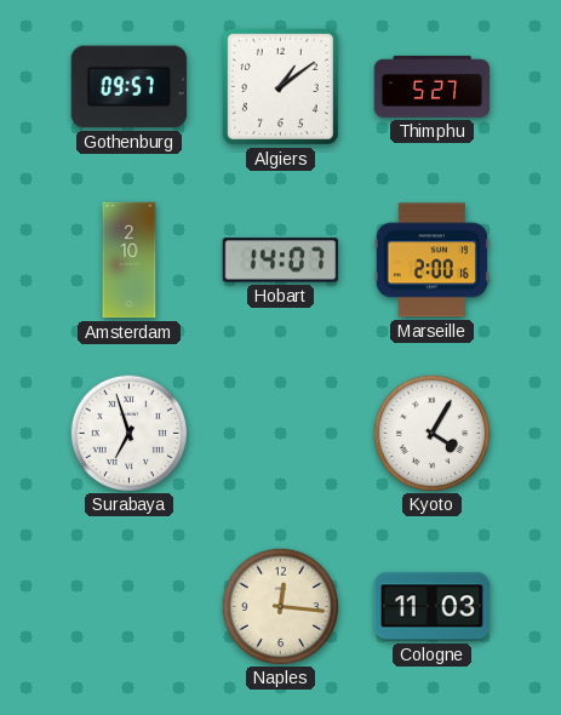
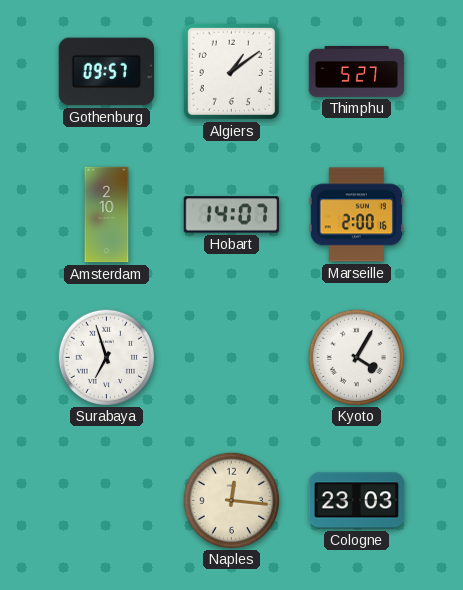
Cologne: 11:03 -> 23:03 (357, 501)
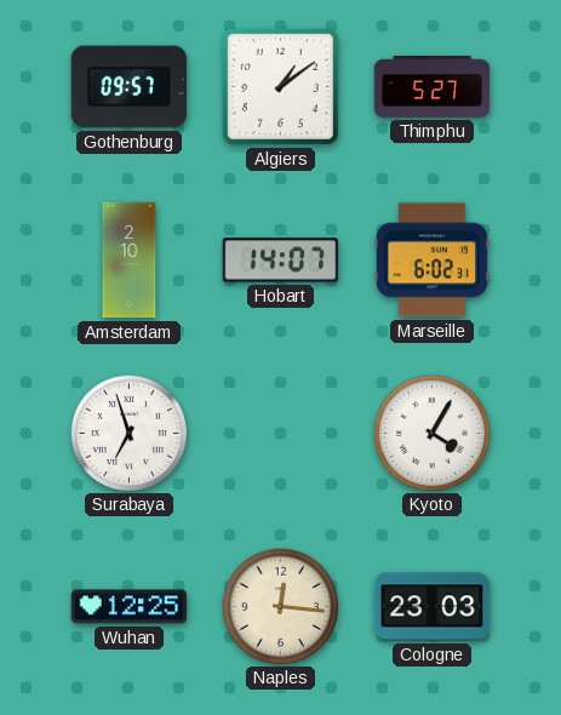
Marseille: 2:00 -> 6:02 (433, 261)
Wuhan: none -> 12:25 (130, 607)
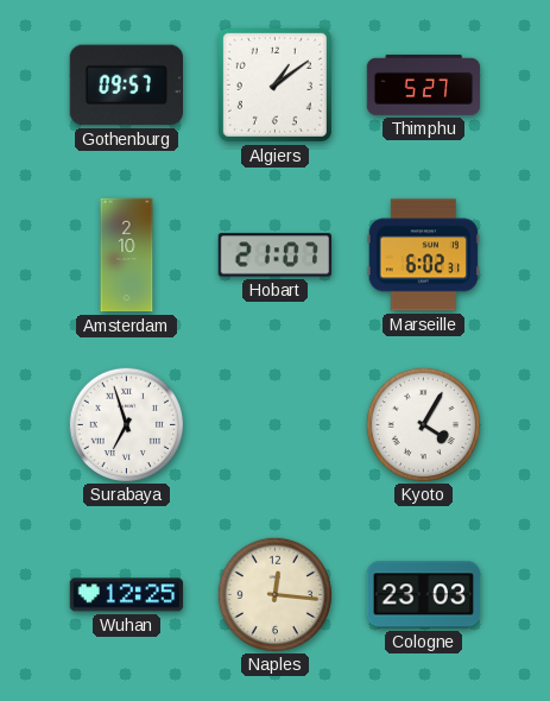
Hobart: 14:07 -> 21:07 (276, 255)
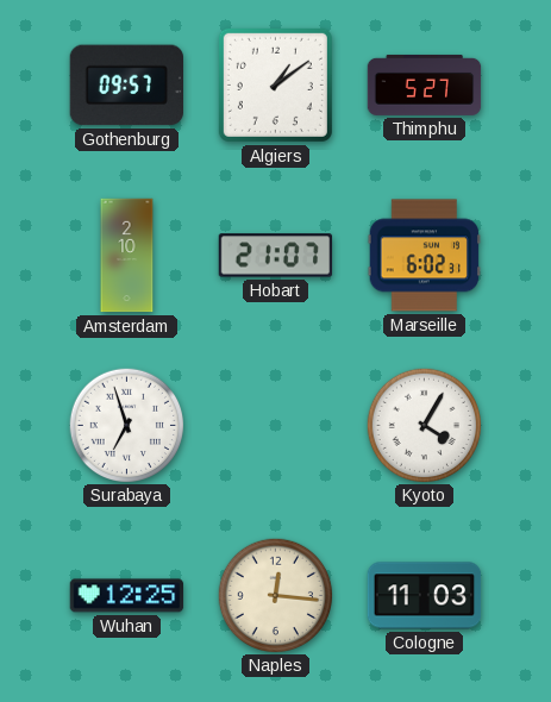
Cologne: 23:03 -> 11:03 (425, 596)
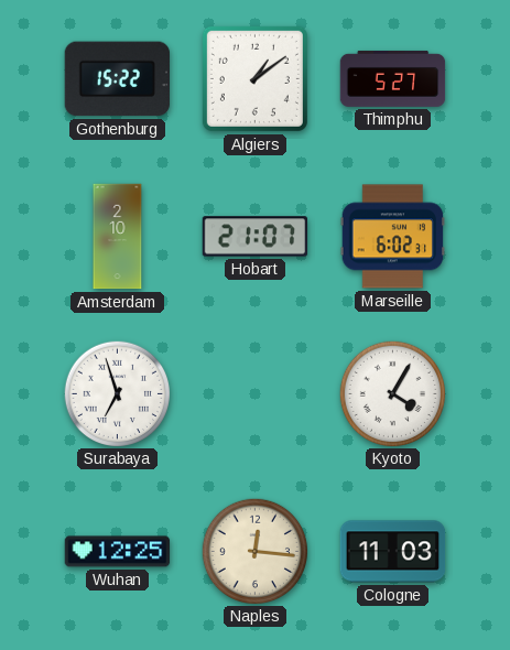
Gothenburg: 09:57 -> 15:22 (117, 79)
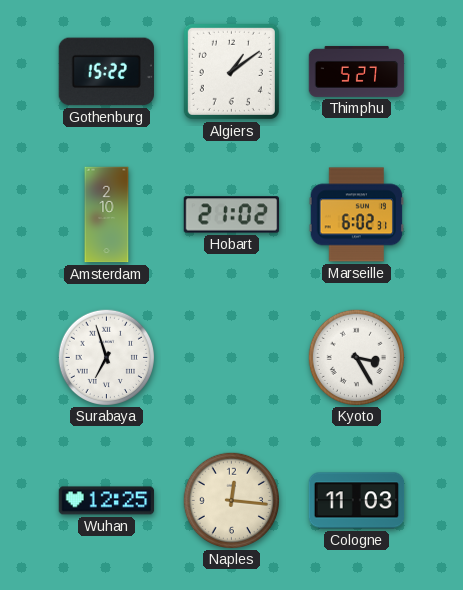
Hobart: 21:07 -> 21:02 (232, 215)
Kyoto: 4:05 -> 3:25 (356, 357)
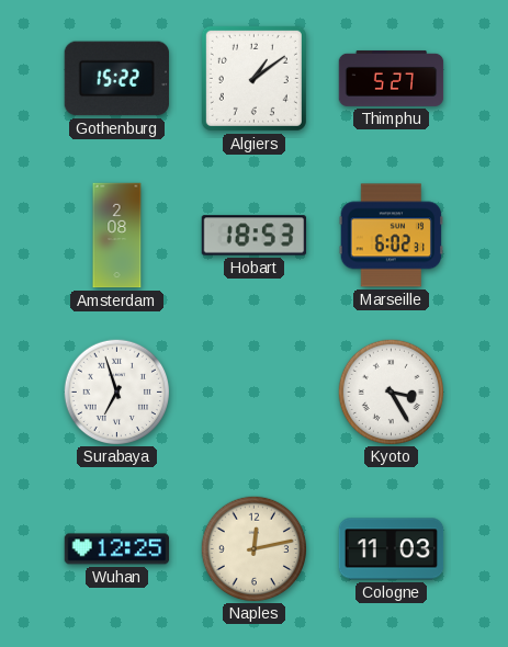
Amsterdam: 2:10 -> 2:08 (117, 236)
Hobart: 21:02 -> 18:53 (255, 236)
Naples: 12:16 -> 12:13 (253, 548)
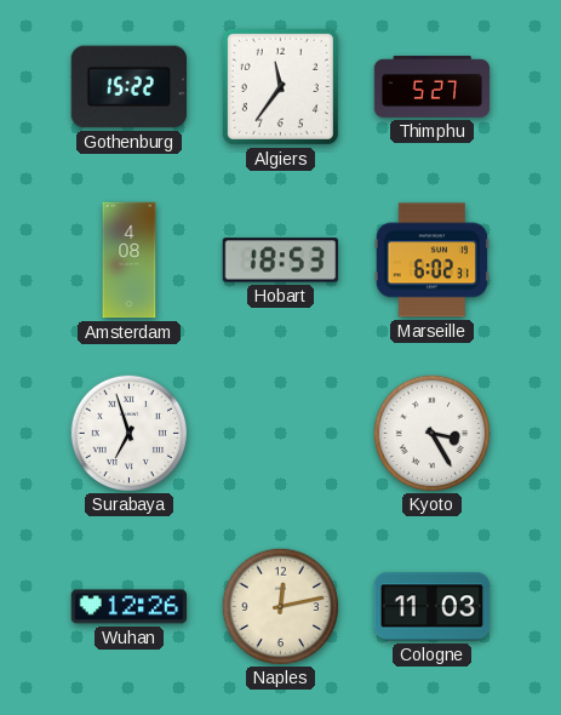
Algiers: 1:09 -> 11:36 (280, 86)
Amsterdam: 2:08 -> 4:08 (130, 261)
Wuhan: 12:25 -> 12:26 (130, 607)
